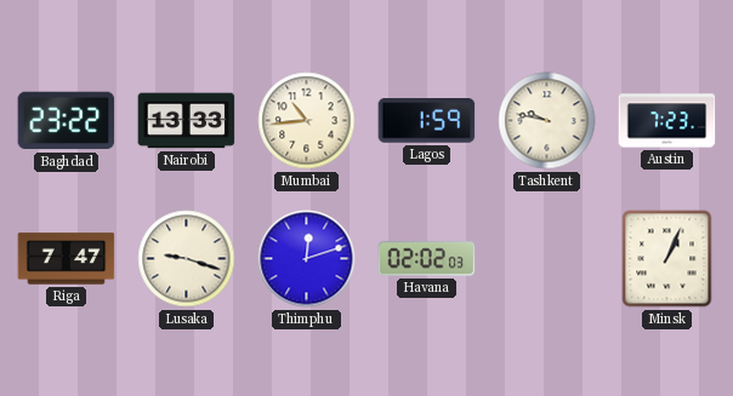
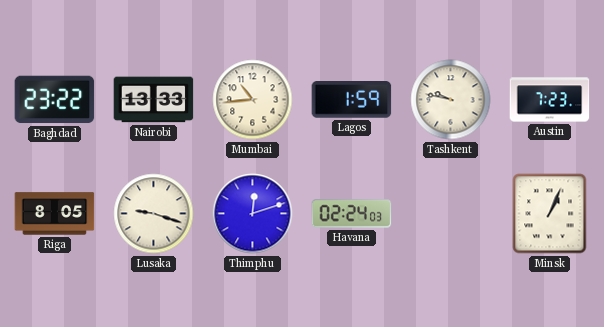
Riga: 7:47 -> 8:05 (55, 214)
Havana: 02:02 -> 02:24 (352, 214)
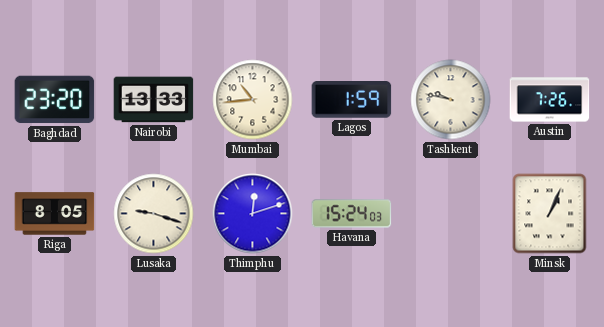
Baghdad: 23:22 -> 23:20 (55, 100)
Austin: 7:23 -> 7:26 (550, 100)
Havana: 02:24 -> 15:24 (352, 214)
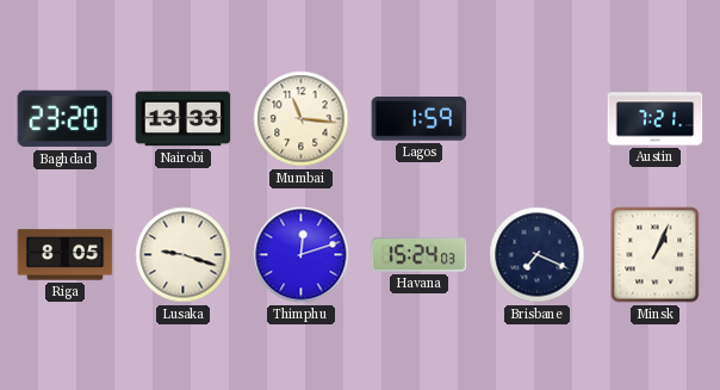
Mumbai: 10:44 -> 11:16 (302, 119)
Tashkent: 9:47 -> none (451, 100)
Austin: 7:26 -> 7:21 (656, 119)
Brisbane: none -> 7:19 (538, 255)
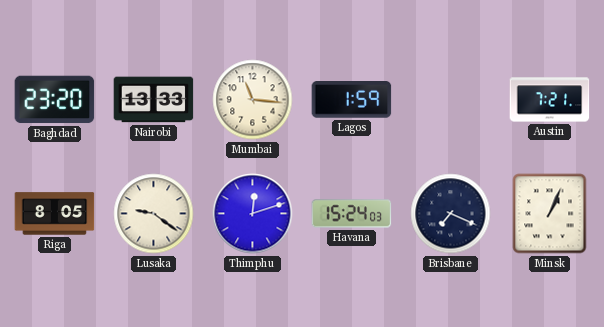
Lusaka: 9:18 -> 9:21 (154, 214)
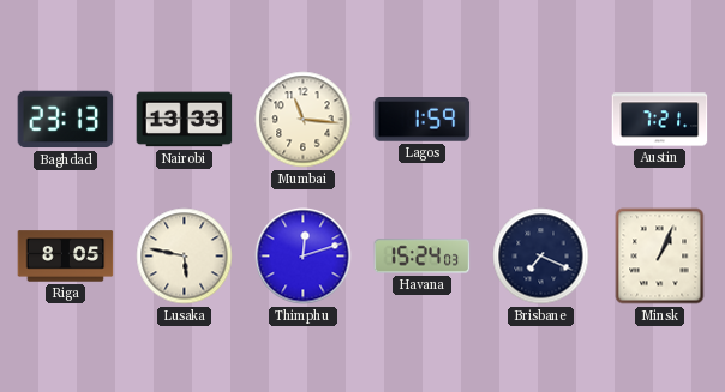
Baghdad: 23:20 -> 23:13 (66, 120)
Lusaka: 9:21 -> 5:47 (185, 257)
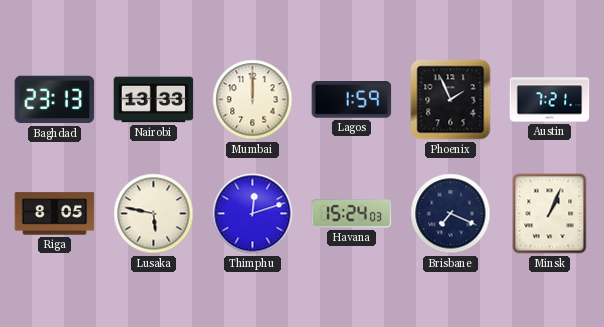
Mumbai: 11:16 -> 12:00 (253, 100)
Phoenix: none -> 1:56 (451, 100)
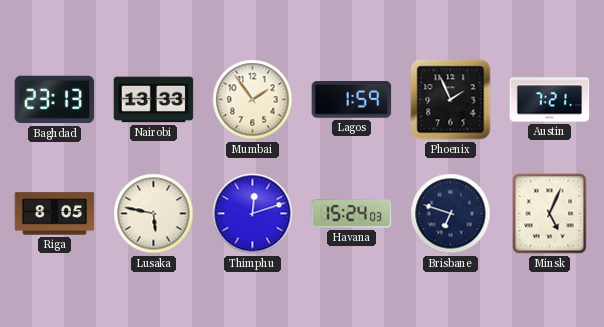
Mumbai: 12:00 -> 1:54 (253, 100)
Brisbane: 7:19 -> 6:48 (451, 214)
Minsk: 1:04 -> 5:04 (550, 214)
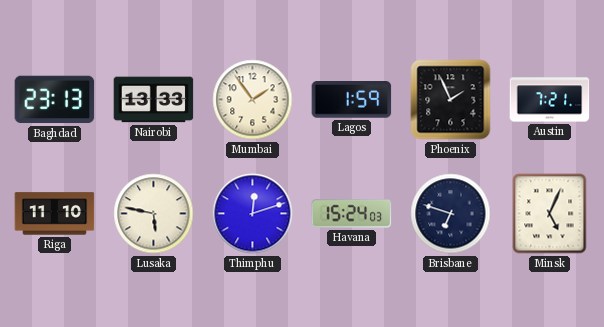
Riga: 8:05 -> 11:10 (55, 214)
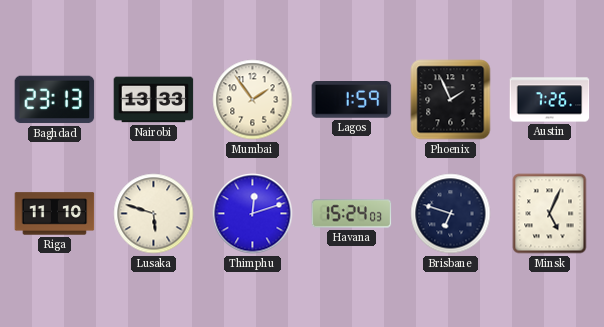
Austin: 7:21 -> 7:26 (550, 100)
Lusaka: 5:47 -> 5:48 (154, 214)
